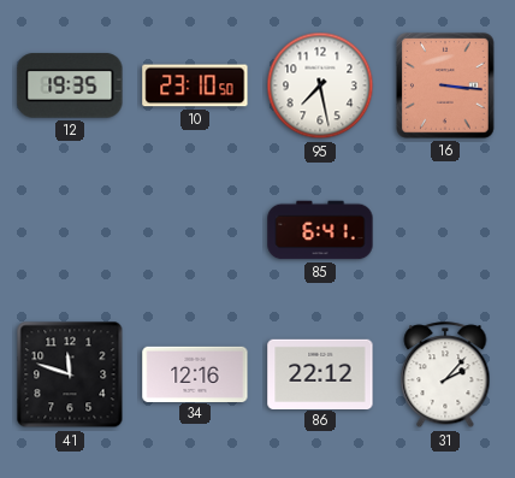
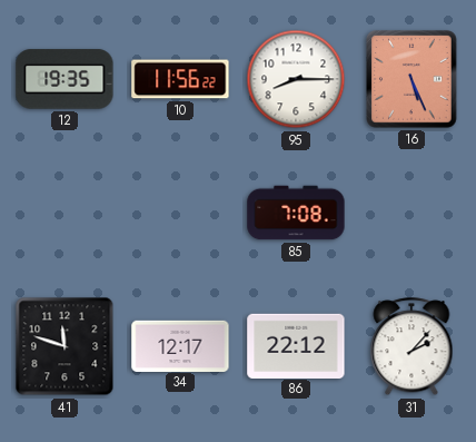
10: 23:10 -> 11:56 (180, 79)
95: 7:28 -> 8:15 (296, 79)
16: 3:16 -> 5:26 (413, 79)
85: 6:41 -> 7:08 (296, 213)
34: 12:16 -> 12:17 (180, 345)
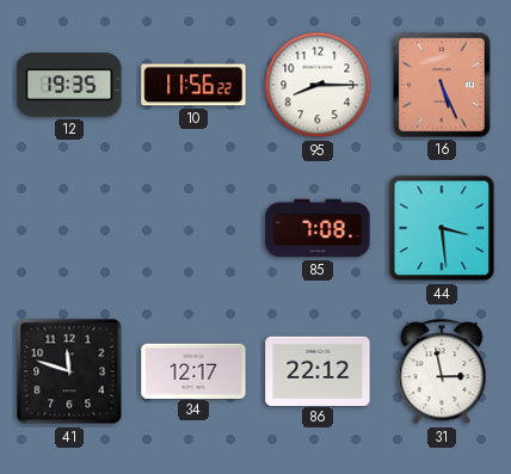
44: none -> 3:29 (442, 228)
31: 2:07 -> 2:58 (442, 373)
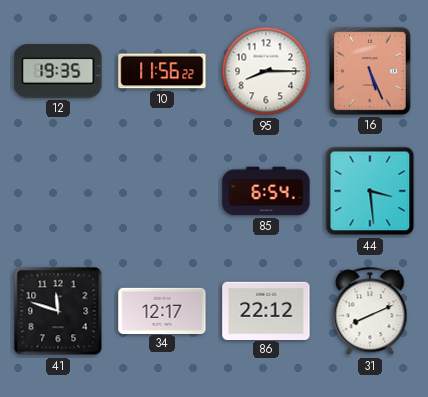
85: 7:08 -> 6:54 (266, 191)
31: 2:58 -> 8:11 (370, 312)
